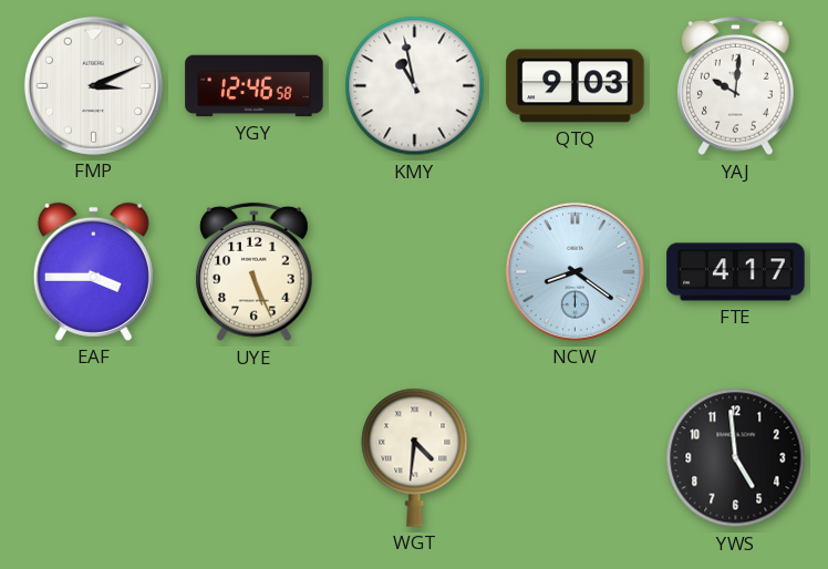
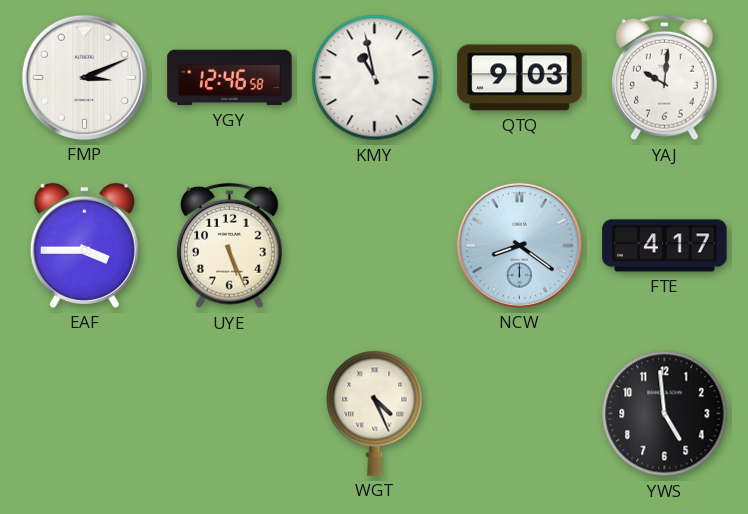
WGT: 4:31 -> 4:26 (375, 413)
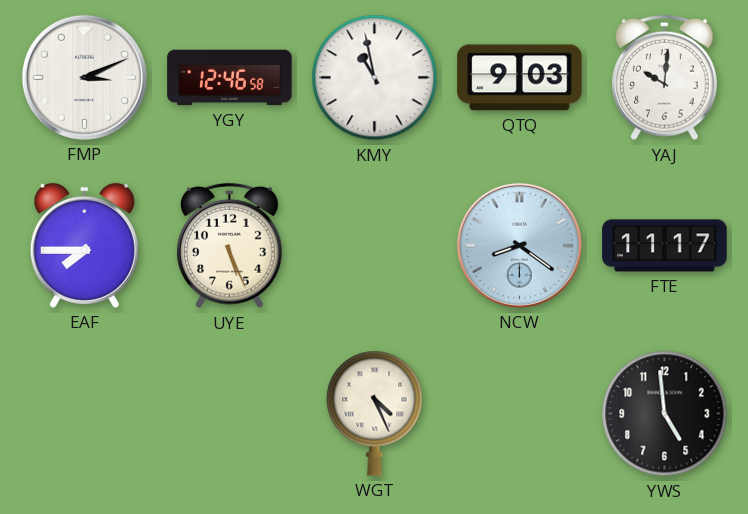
EAF: 3:45 -> 7:45 (84, 245)
FTE: 4:17 -> 11:17 (665, 246)
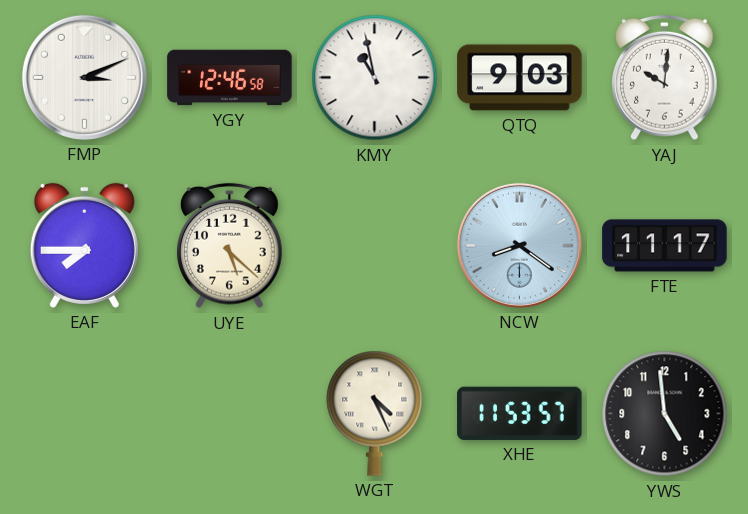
UYE: 5:26 -> 5:22 (230, 246)
XHE: none -> 11:53 (520, 413)
